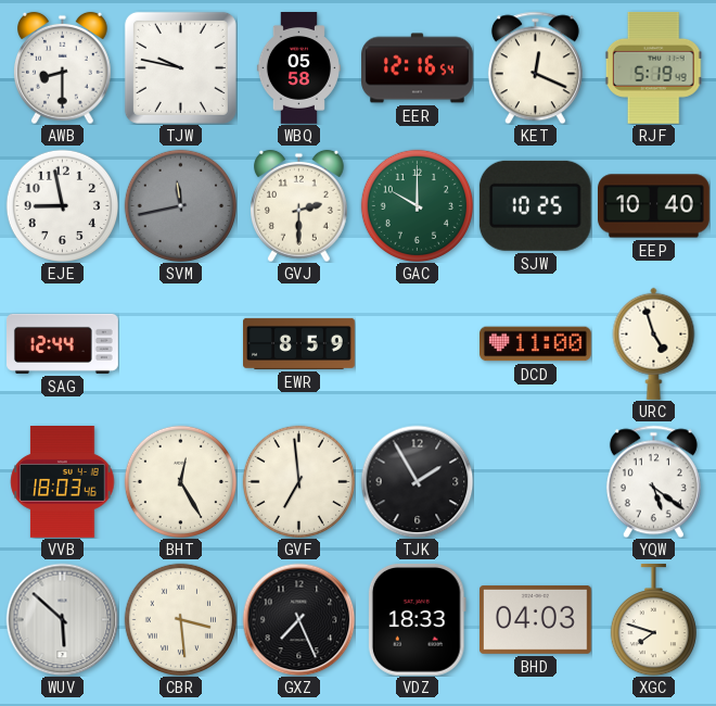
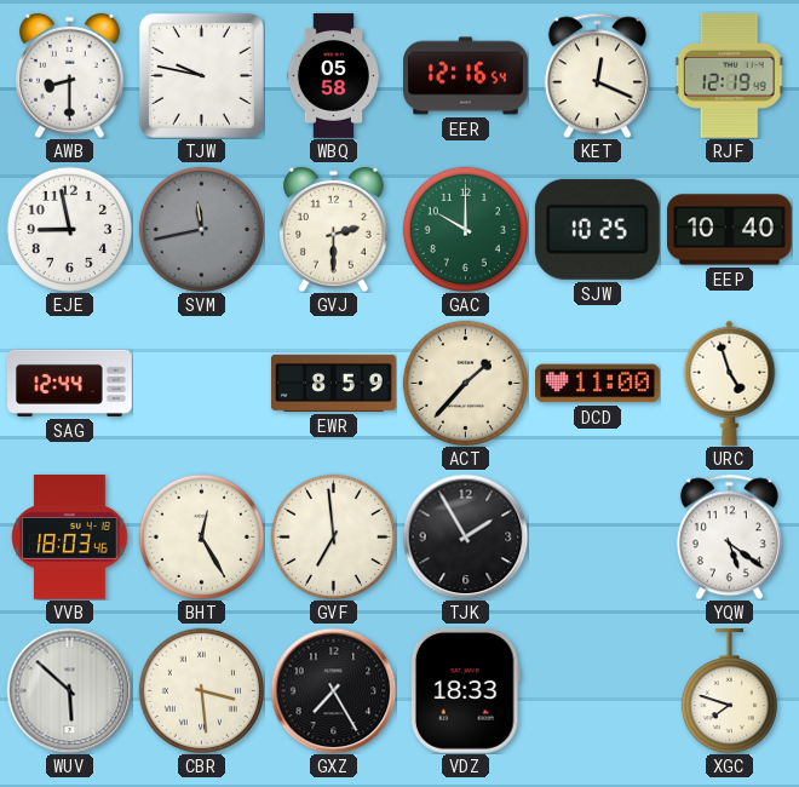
RJF: 5:19 -> 12:19 (729, 75)
ACT: none -> 1:37 (465, 383)
GXZ: 7:26 -> 7:25 (333, 690)
BHD: 04:03 -> none (536, 619)
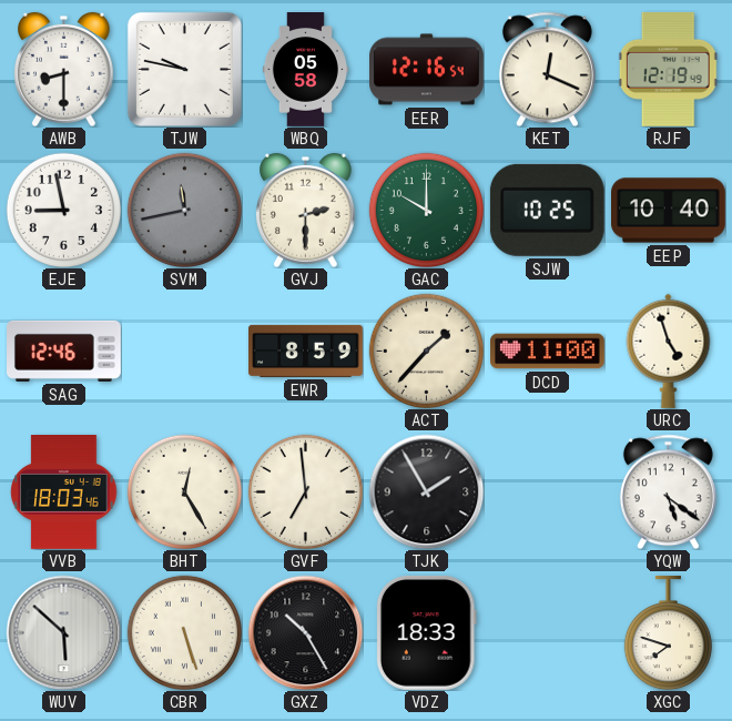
SAG: 12:44 -> 12:46 (64, 351)
CBR: 3:29 -> 5:27 (184, 632)
GXZ: 7:25 -> 10:25 (305, 632)
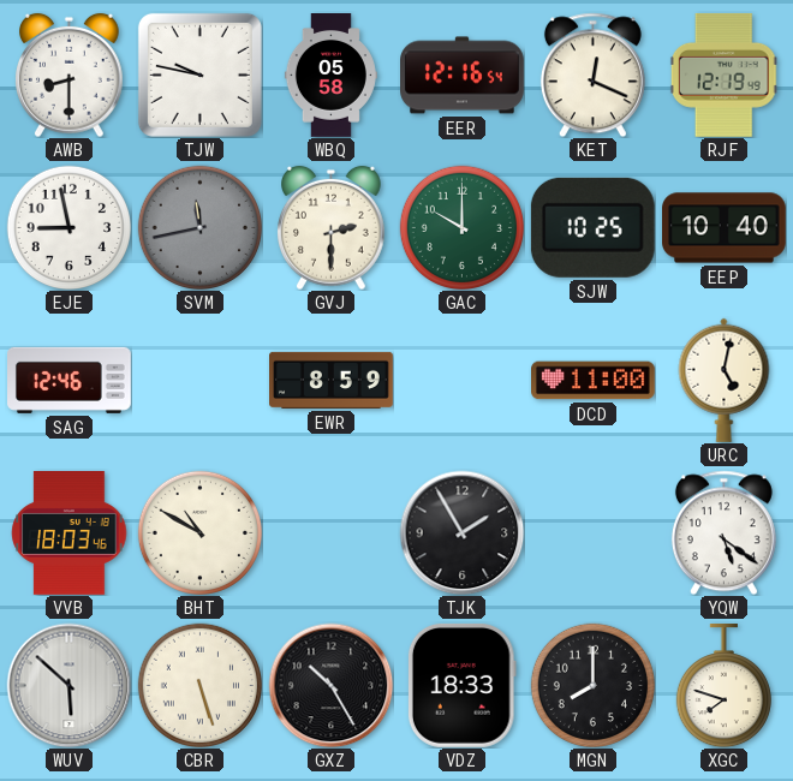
ACT: 1:37 -> none (426, 351)
URC: 4:57 -> 5:02 (725, 380)
BHT: 12:25 -> 10:50 (199, 532)
GVF: 6:59 -> none (305, 491)
MGN: none -> 8:00 (592, 685)
